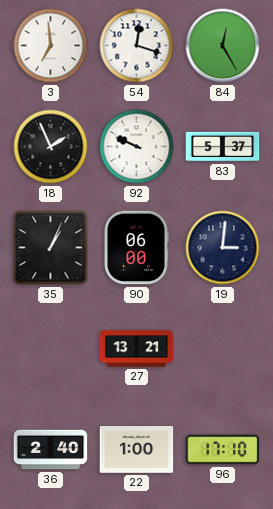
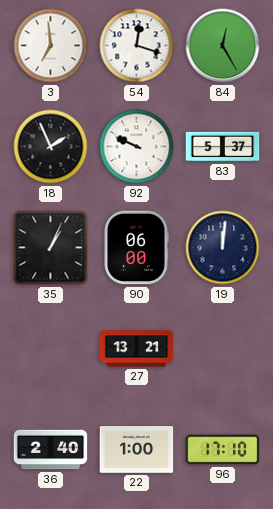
19: 3:01 -> 12:01 (223, 248)
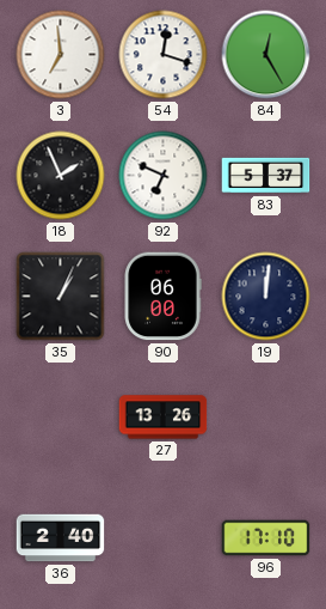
92: 9:49 -> 6:49 (164, 176)
27: 13:21 -> 13:26 (164, 418)
22: 1:00 -> none (137, 450)
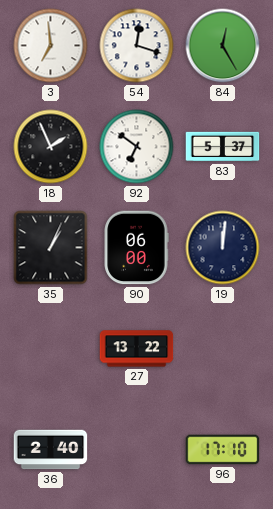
92: 6:49 -> 6:51 (137, 147)
27: 13:26 -> 13:22 (137, 349)
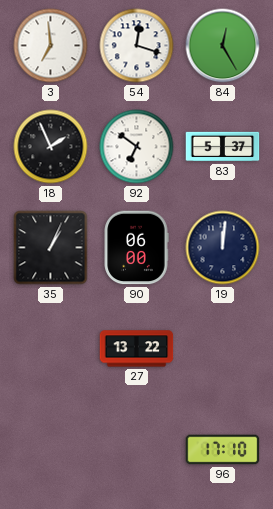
36: 2:40 -> none (51, 450)
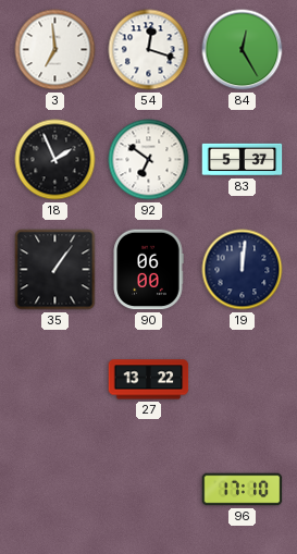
35: 1:04 -> 1:06 (55, 270)
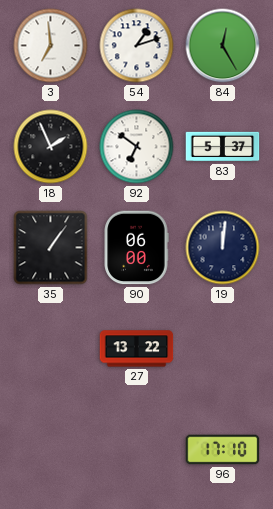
54: 12:18 -> 1:12 (137, 46)
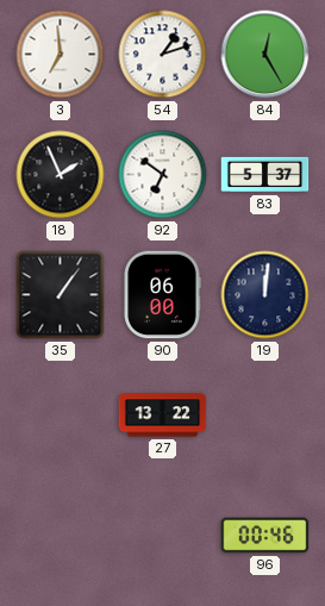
96: 17:10 -> 00:46 (265, 536)
